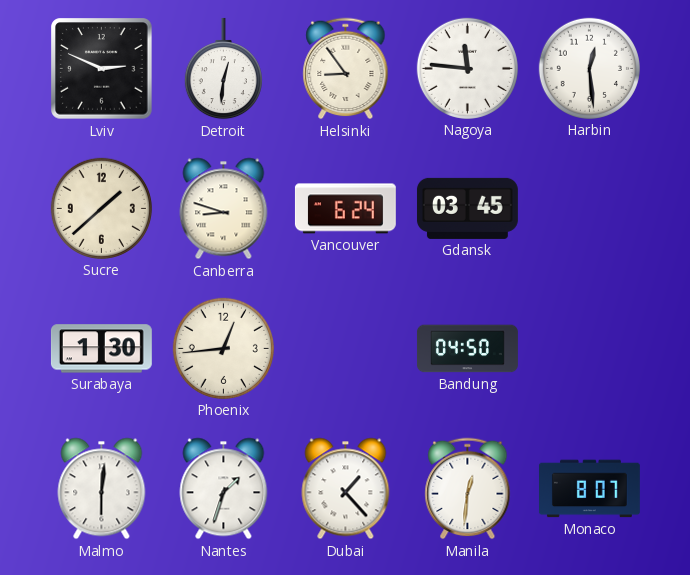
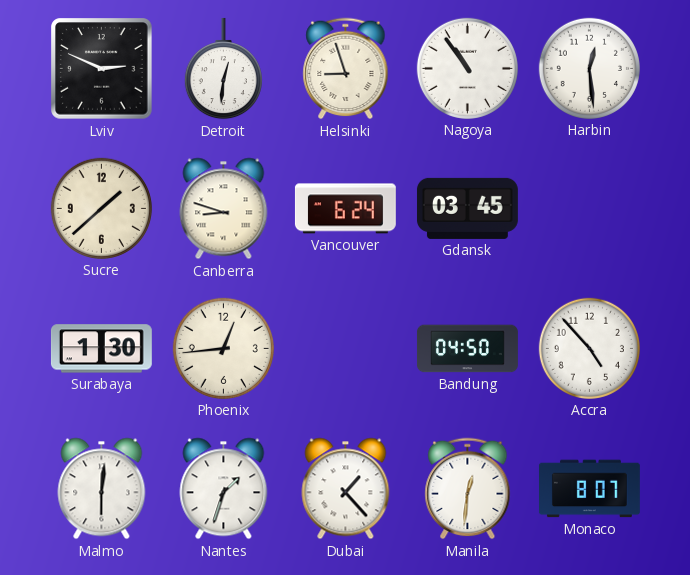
Helsinki: 8:54 -> 8:57 (346, 69)
Nagoya: 11:46 -> 10:54 (467, 68)
Accra: none -> 4:53 (589, 348)
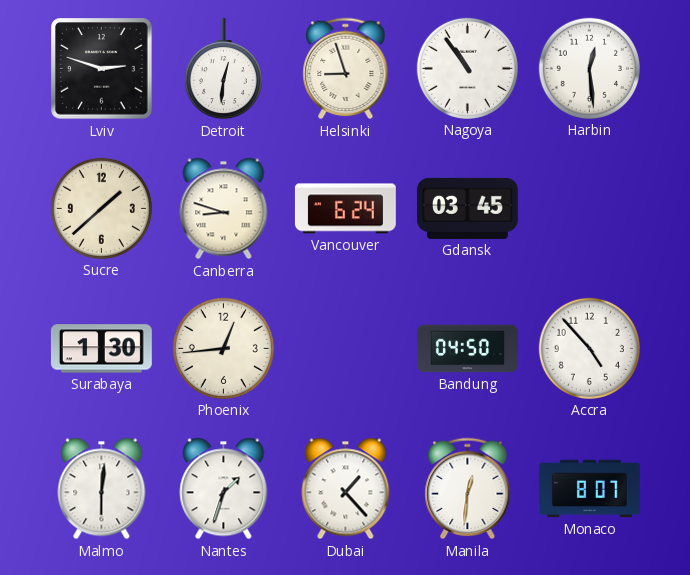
Lviv: 2:49 -> 2:48 (102, 69)
